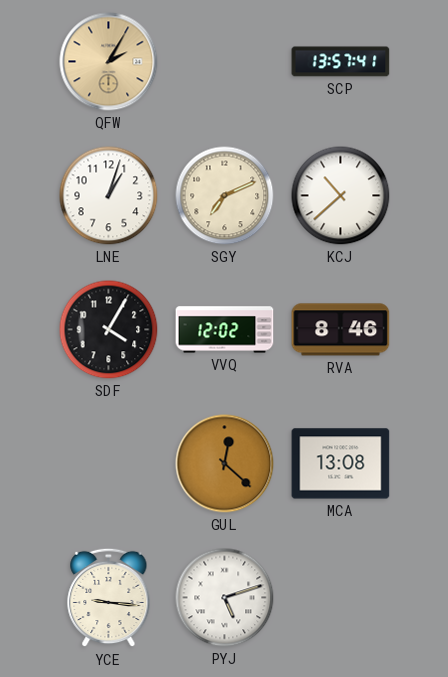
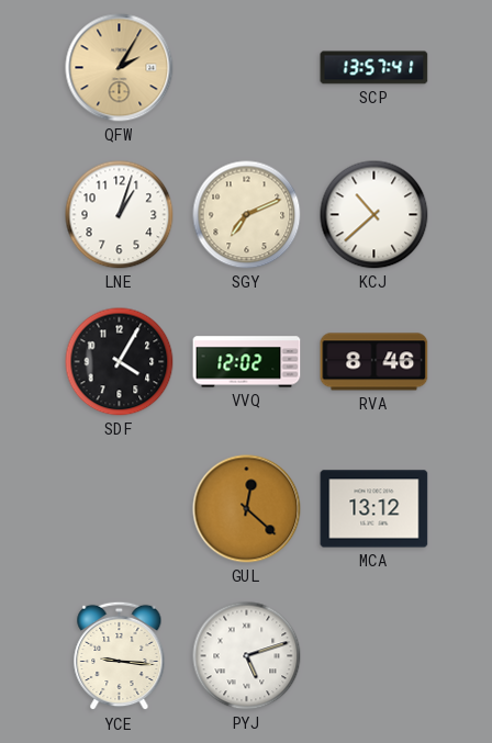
MCA: 13:08 -> 13:12 (374, 509)
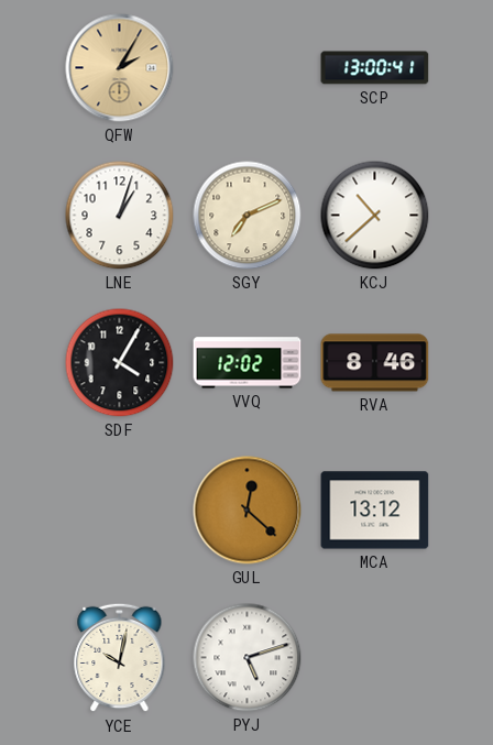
SCP: 13:57 -> 13:00 (375, 68)
YCE: 9:16 -> 10:02 (120, 658)
